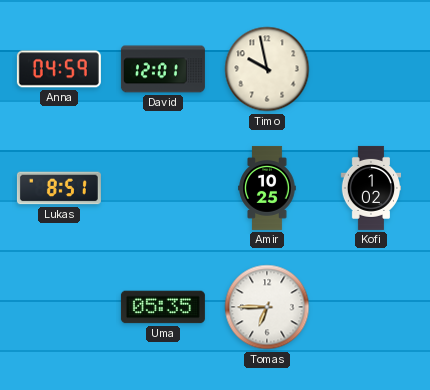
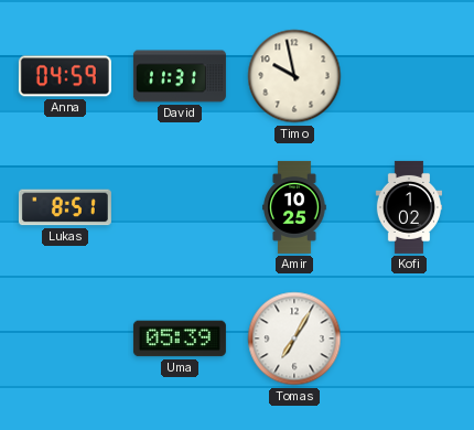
David: 12:01 -> 11:31 (180, 76)
Uma: 05:35 -> 05:39 (180, 338)
Tomas: 6:45 -> 7:05 (294, 338)
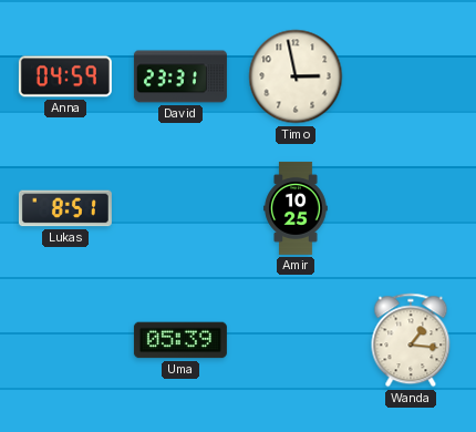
David: 11:31 -> 23:31 (180, 76)
Timo: 9:58 -> 2:58 (296, 76)
Kofi: 1:02 -> none (408, 207)
Tomas: 7:05 -> none (294, 338)
Wanda: none -> 1:16 (411, 340)
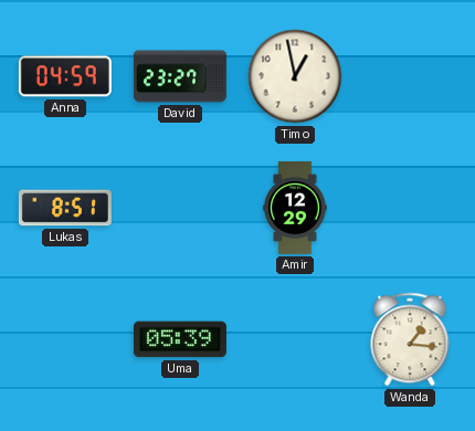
David: 23:31 -> 23:27 (180, 76)
Timo: 2:58 -> 12:58 (295, 76)
Amir: 10:25 -> 12:29 (295, 208)
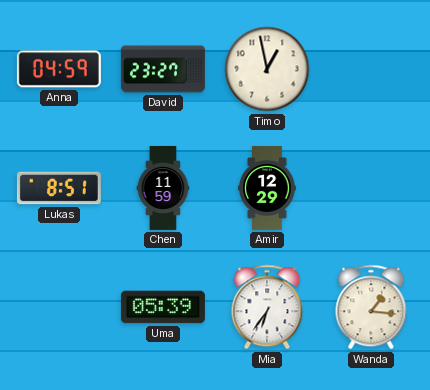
Chen: none -> 11:59 (163, 188)
Mia: none -> 6:36 (267, 307)
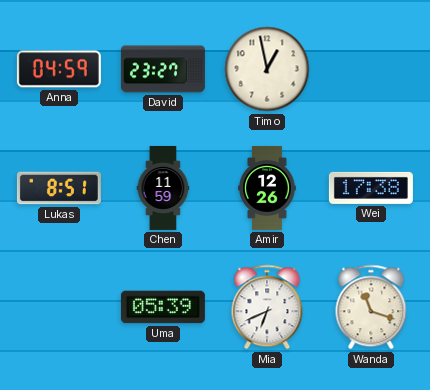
Amir: 12:29 -> 12:26 (267, 188)
Wei: none -> 17:38 (371, 188)
Mia: 6:36 -> 6:41 (267, 307)
Wanda: 1:16 -> 11:18 (371, 307)
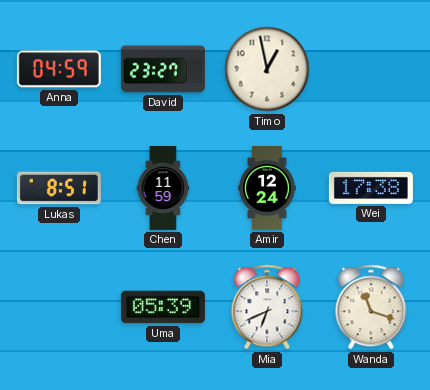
Amir: 12:26 -> 12:24 (267, 188)
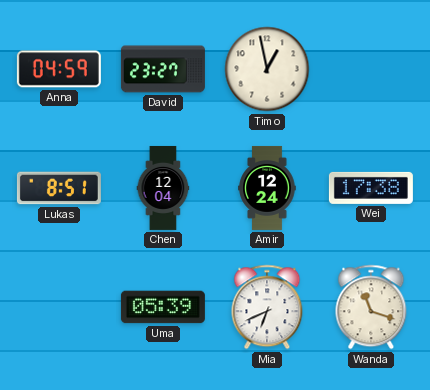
Chen: 11:59 -> 12:04 (163, 188)
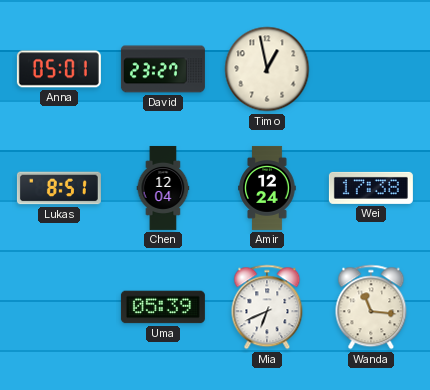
Anna: 04:59 -> 05:01 (59, 69)
Wanda: 11:18 -> 11:16 (371, 307)
